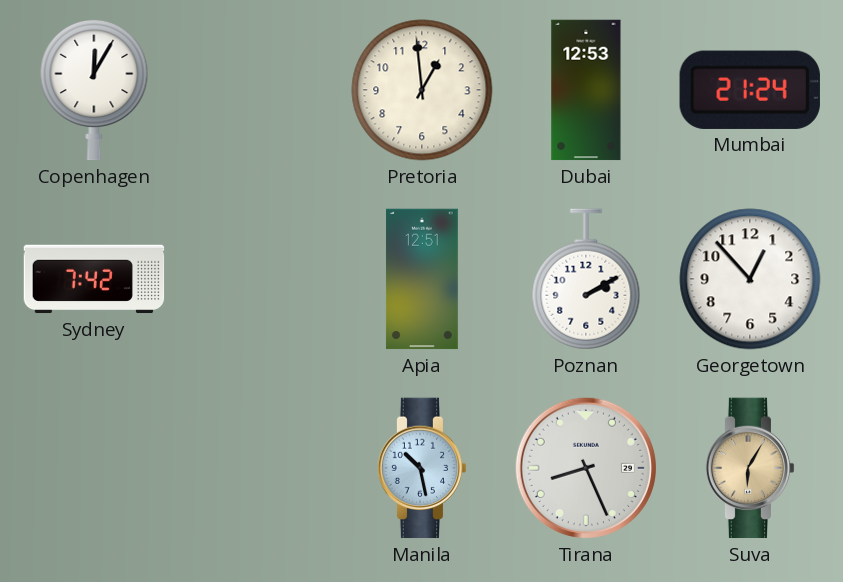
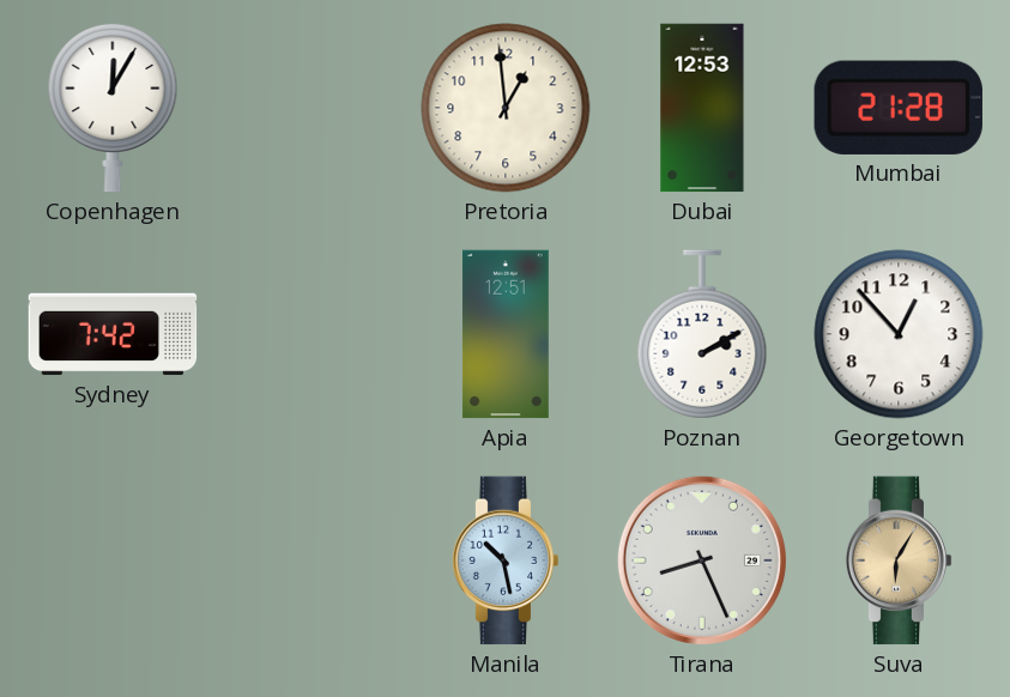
Mumbai: 21:24 -> 21:28 (899, 108)
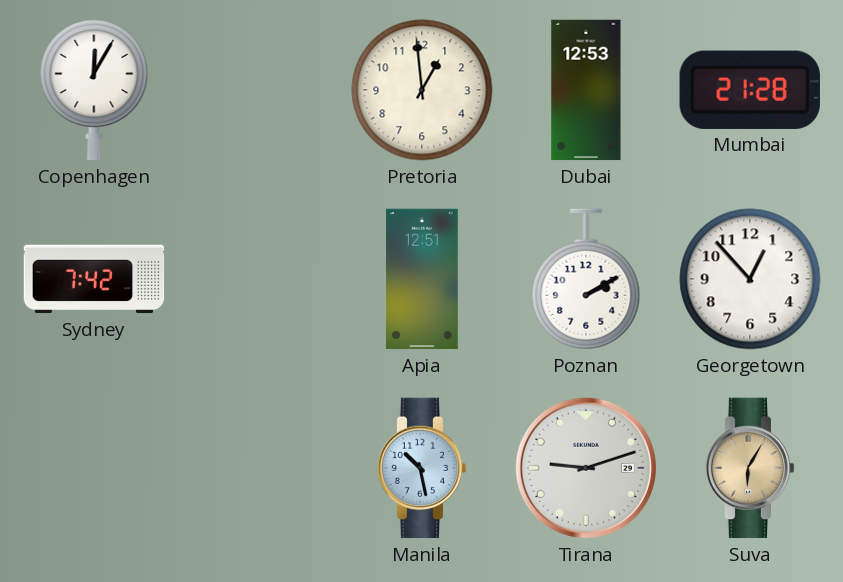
Tirana: 8:26 -> 9:12 (586, 468)
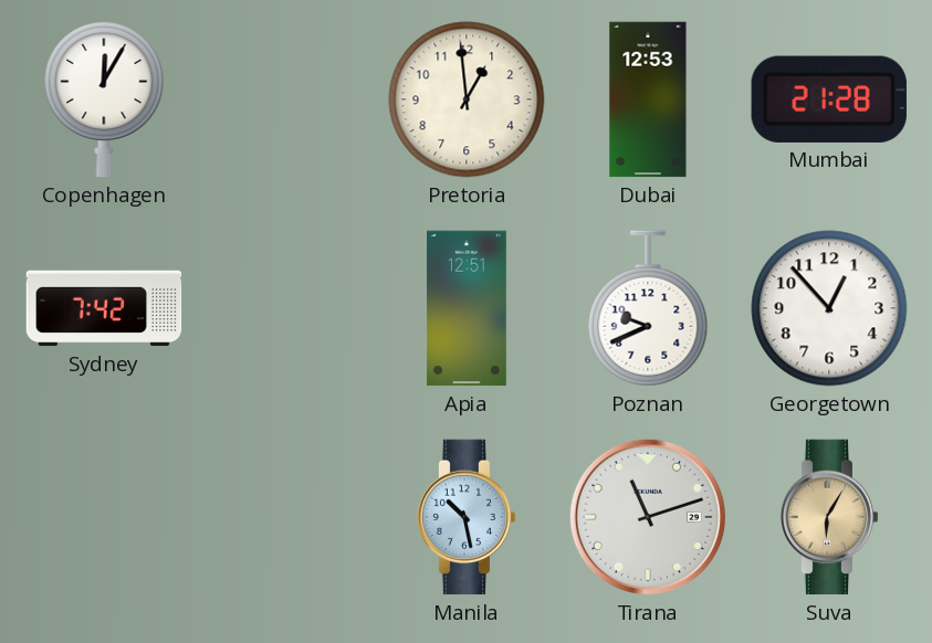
Poznan: 2:10 -> 9:41 (648, 308)
Tirana: 9:12 -> 11:12 (648, 517)
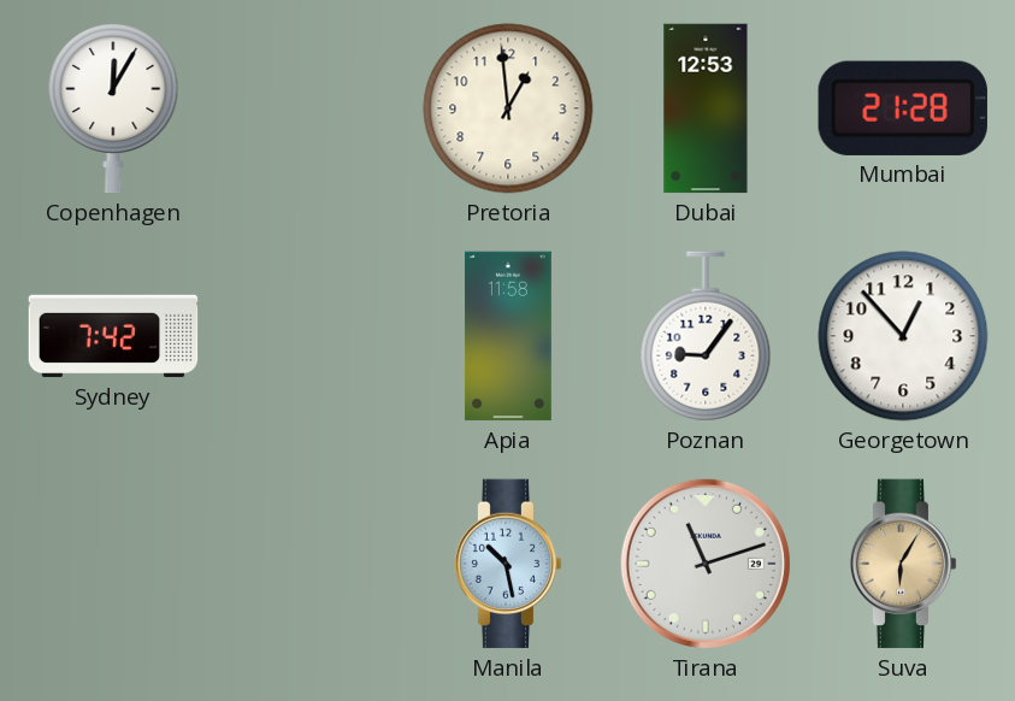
Apia: 12:51 -> 11:58 (508, 336)
Poznan: 9:41 -> 9:06 (706, 336)
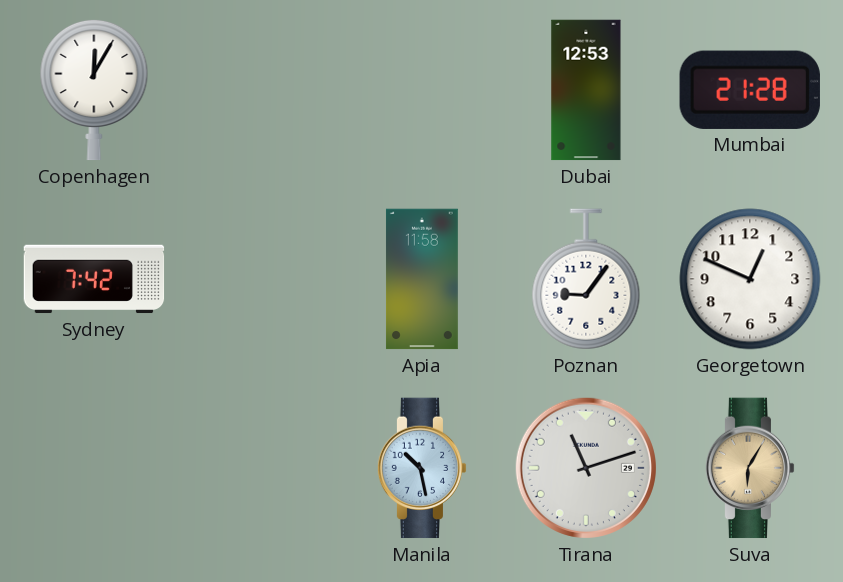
Pretoria: 12:59 -> none (508, 108)
Georgetown: 12:53 -> 12:49 (750, 279)
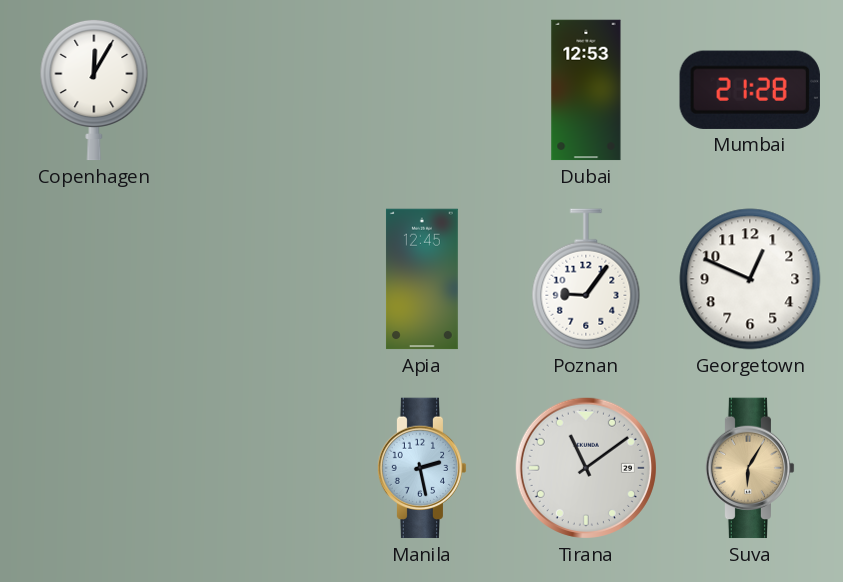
Sydney: 7:42 -> none (94, 279)
Apia: 11:58 -> 12:45 (422, 279)
Manila: 10:28 -> 2:28 (422, 468)
Tirana: 11:12 -> 11:09 (586, 468)
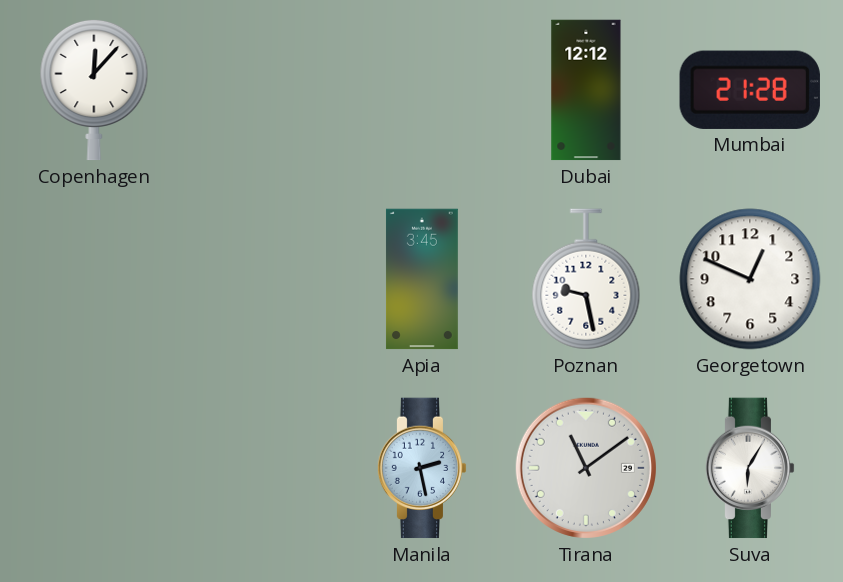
Copenhagen: 12:05 -> 12:07 (94, 90)
Dubai: 12:53 -> 12:12 (586, 90)
Apia: 12:45 -> 3:45 (422, 279)
Poznan: 9:06 -> 9:28 (586, 279)
Suva dial: champagne -> white (750, 468)
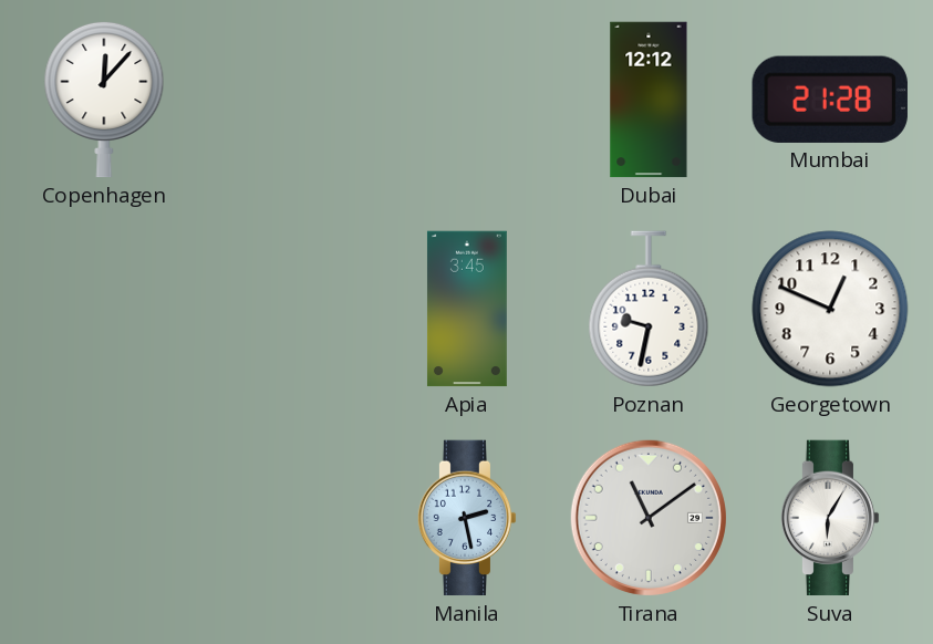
Poznan: 9:28 -> 9:32 (649, 309)
